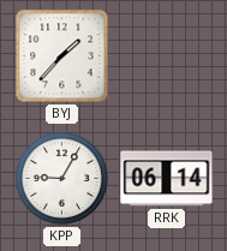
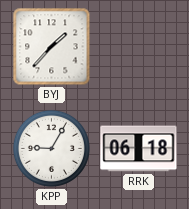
RRK: 06:14 -> 06:18 (139, 149)
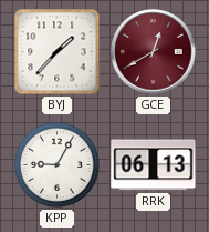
GCE: none -> 12:40 (154, 52)
RRK: 06:18 -> 06:13 (154, 165)
